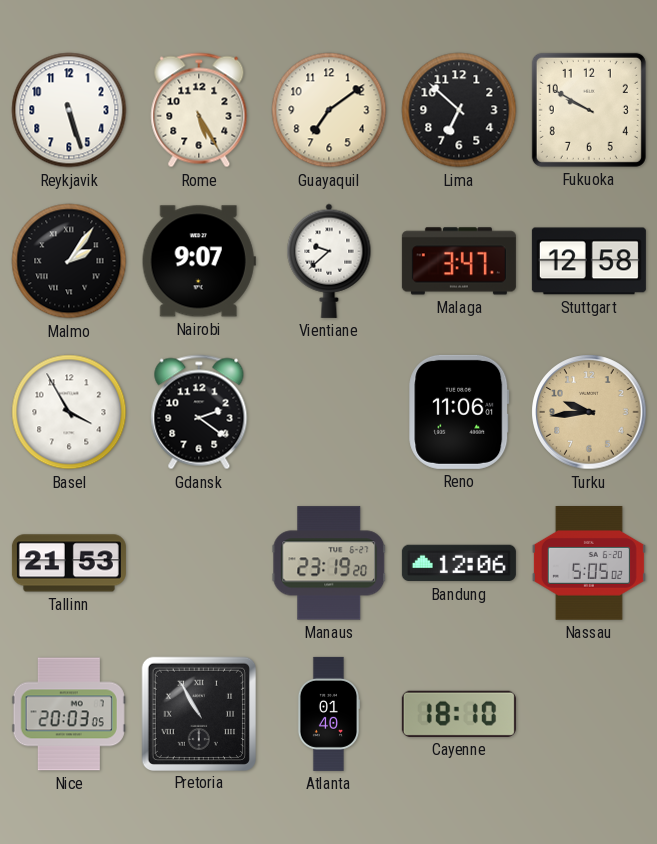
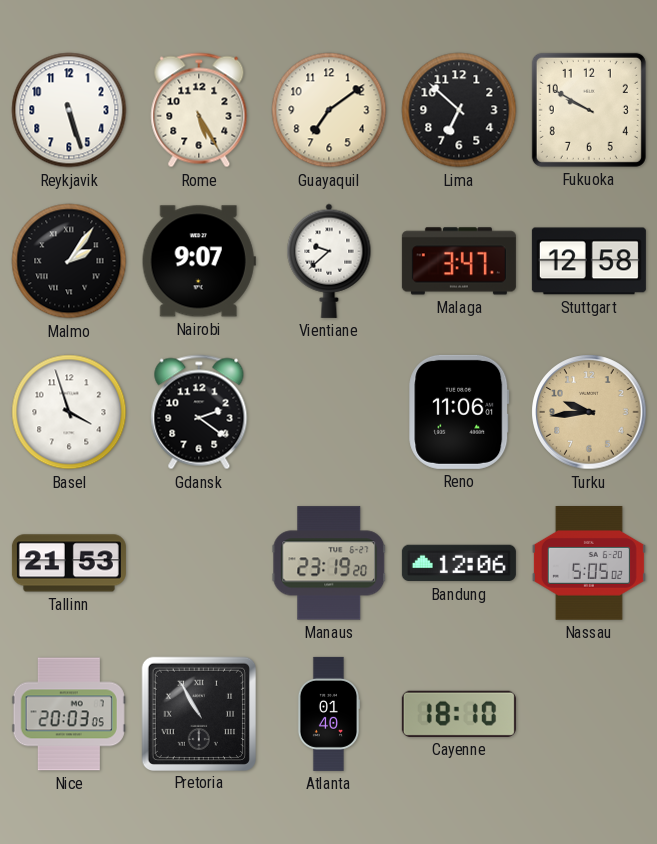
Basel: 3:55 -> 3:57 (69, 412)
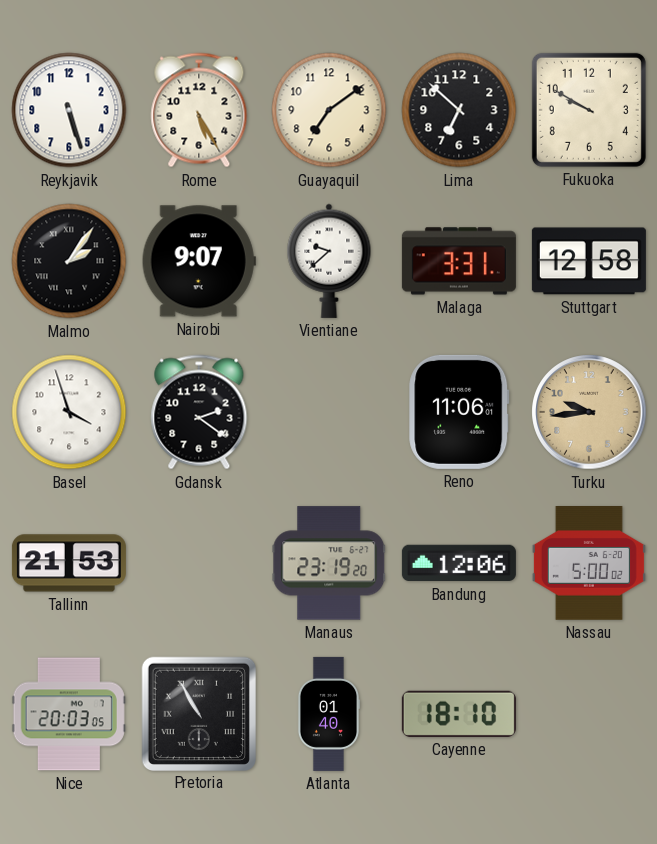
Malaga: 3:47 -> 3:31 (459, 261)
Nassau: 5:05 -> 5:00 (589, 564)
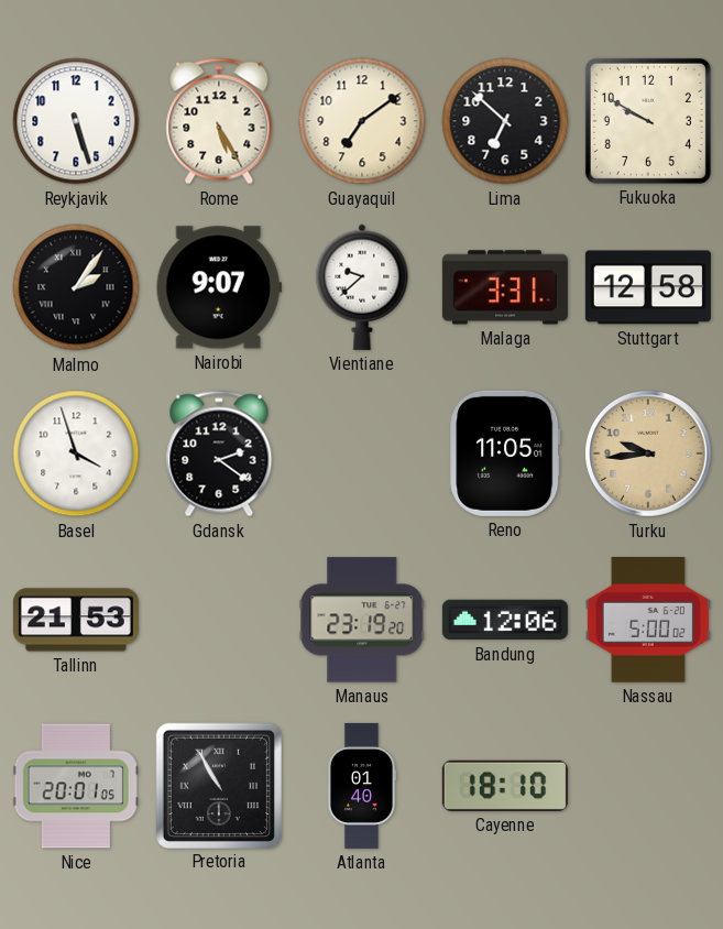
Reno: 11:06 -> 11:05 (505, 453)
Nice: 20:03 -> 20:01 (76, 786)
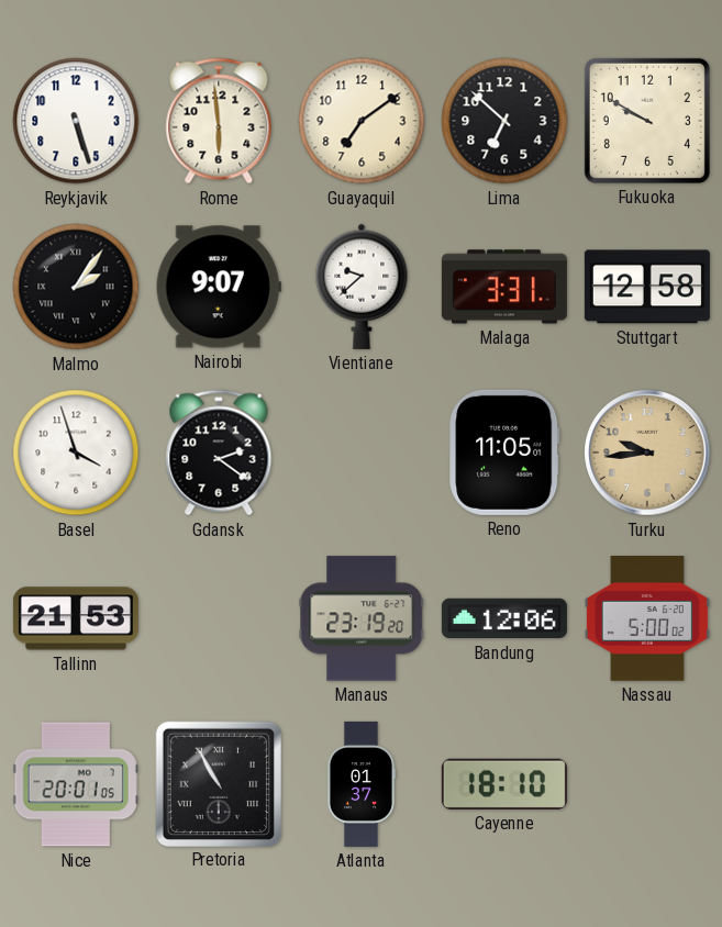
Rome: 5:25 -> 5:59 (219, 121)
Atlanta: 01:40 -> 01:37 (362, 784)
